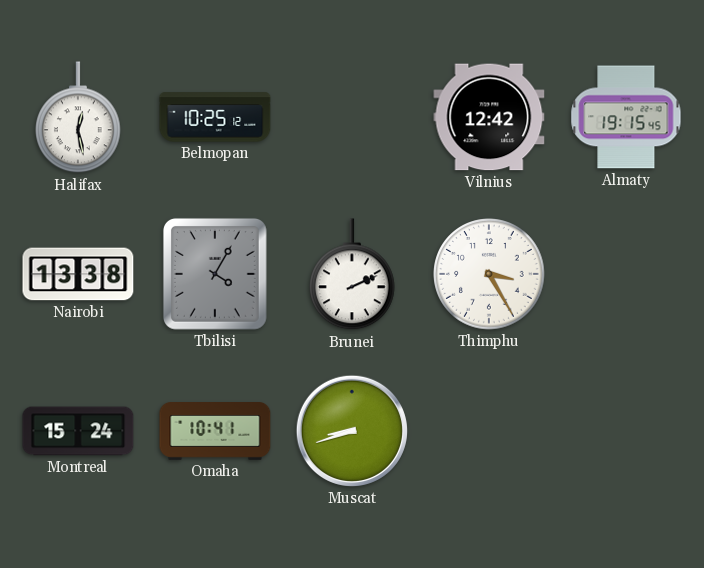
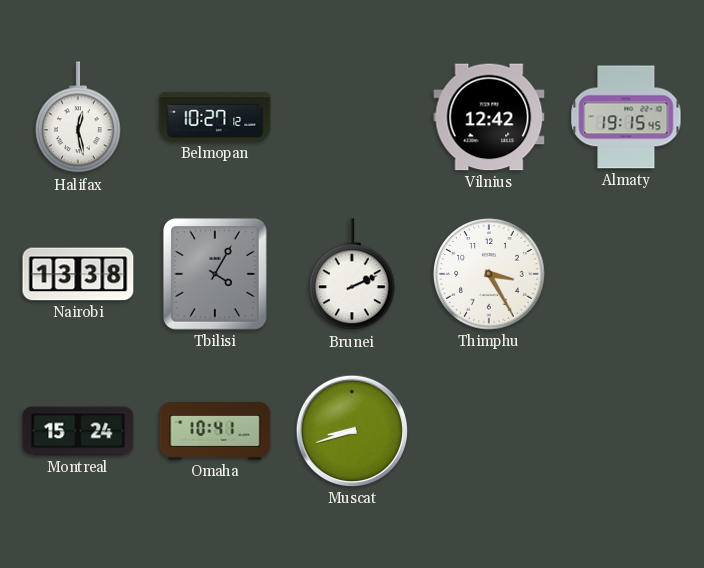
Belmopan: 10:25 -> 10:27 (215, 117)
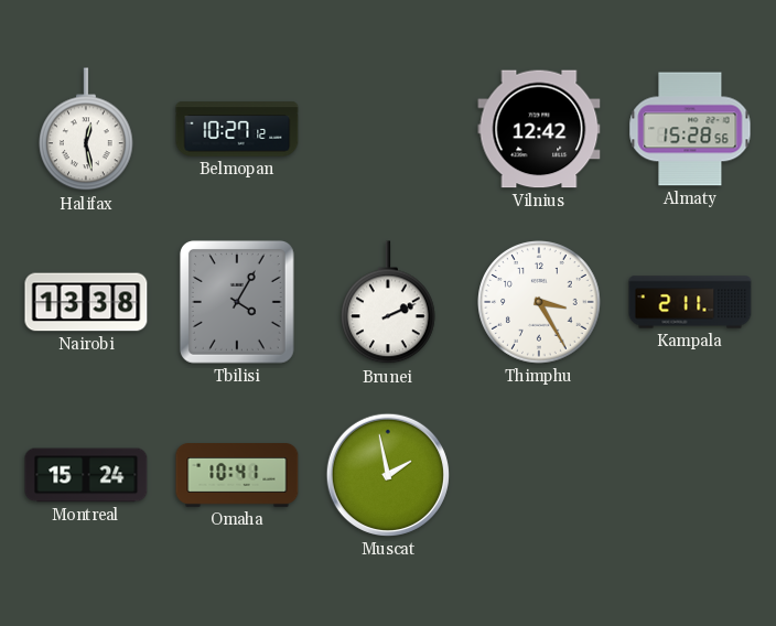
Almaty: 19:15 -> 15:28 (690, 129)
Kampala: none -> 2:11 (690, 302)
Muscat: 8:42 -> 1:58 (388, 475)
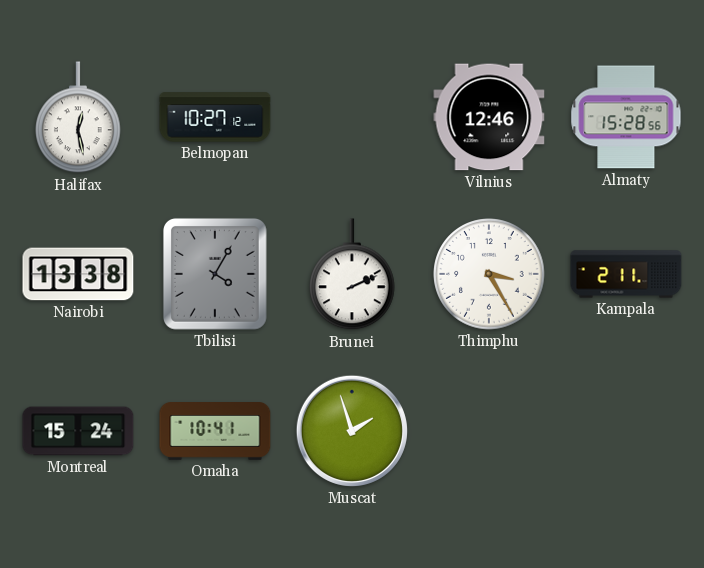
Vilnius: 12:42 -> 12:46 (489, 117)
Muscat: 1:58 -> 1:57 (352, 431)
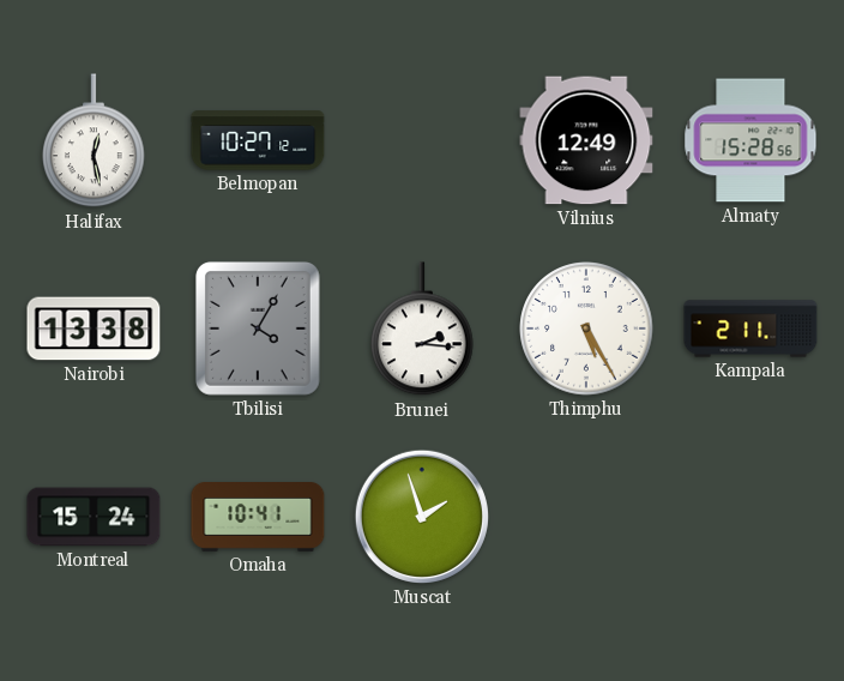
Vilnius: 12:46 -> 12:49 (586, 140)
Brunei: 2:11 -> 2:16 (423, 330)
Thimphu: 3:25 -> 5:25 (586, 329)
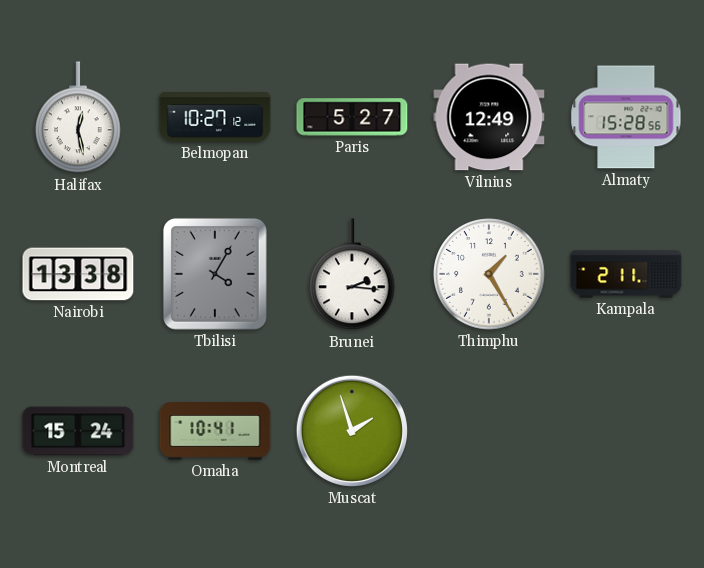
Paris: none -> 5:27 (352, 117)
Thimphu: 5:25 -> 1:25 (489, 274)
